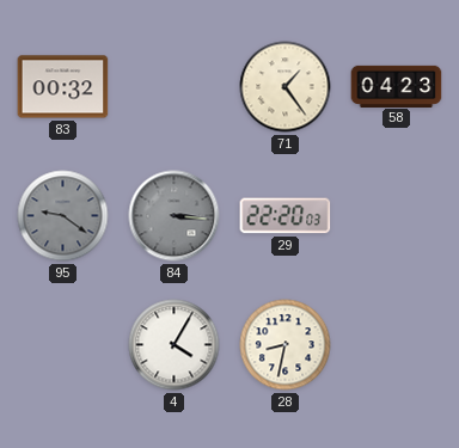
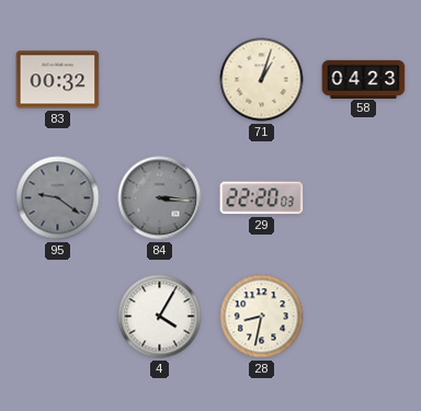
71: 1:24 -> 1:03 (262, 80)
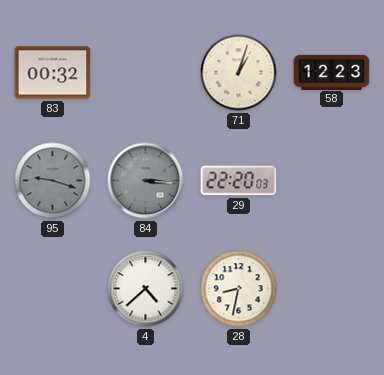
58: 04:23 -> 12:23 (332, 72)
95: 9:21 -> 9:18 (53, 181)
4: 4:05 -> 4:38 (146, 289)
